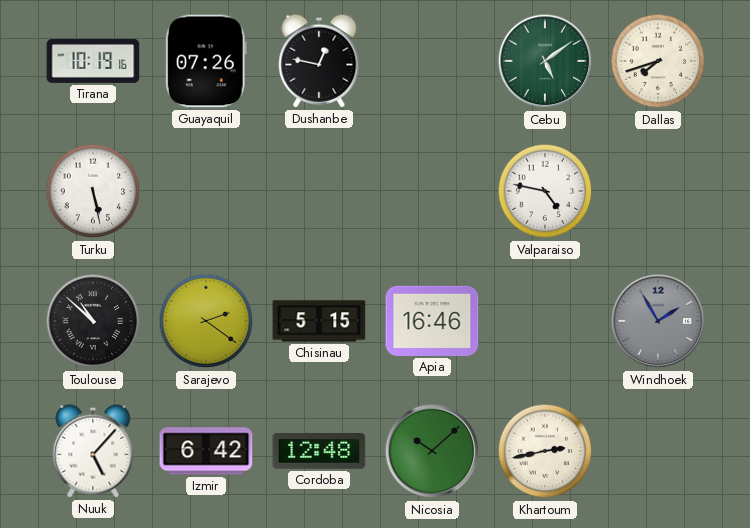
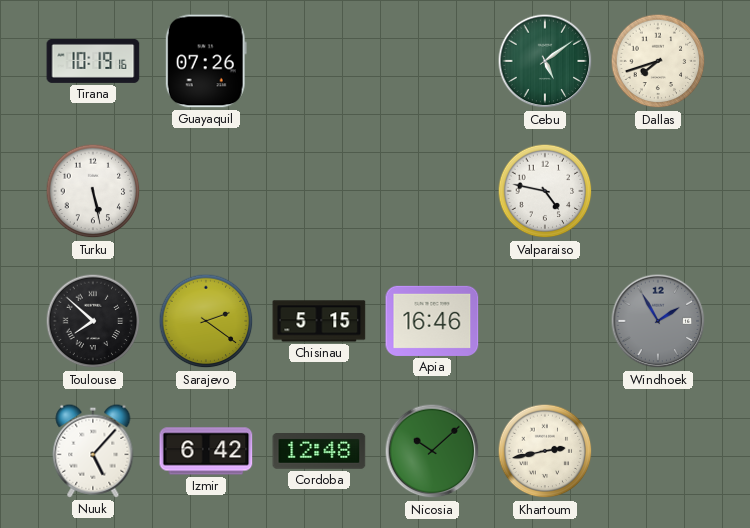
Dushanbe: 12:47 -> none (319, 61)
Toulouse: 10:52 -> 7:52 (93, 321)
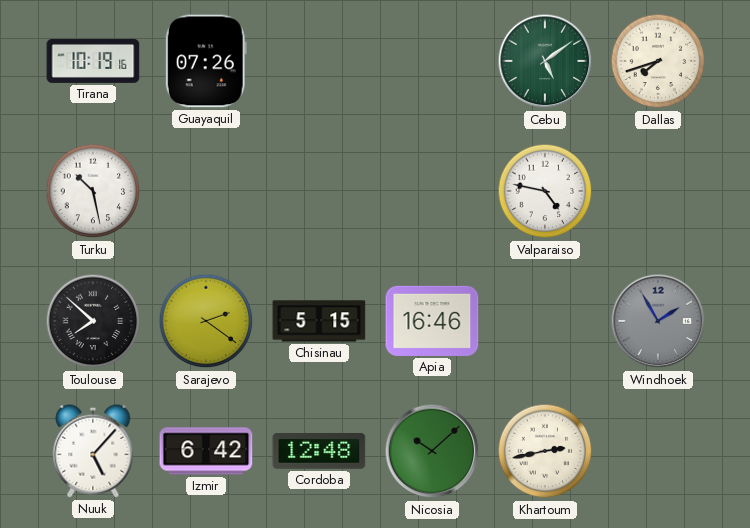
Turku: 5:28 -> 10:28 (93, 191)
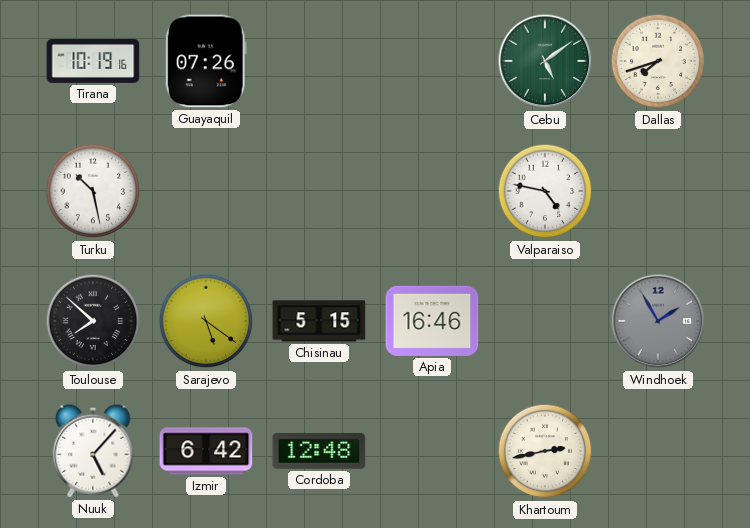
Sarajevo: 2:21 -> 5:21 (206, 321)
Nicosia: 10:08 -> none (432, 451)
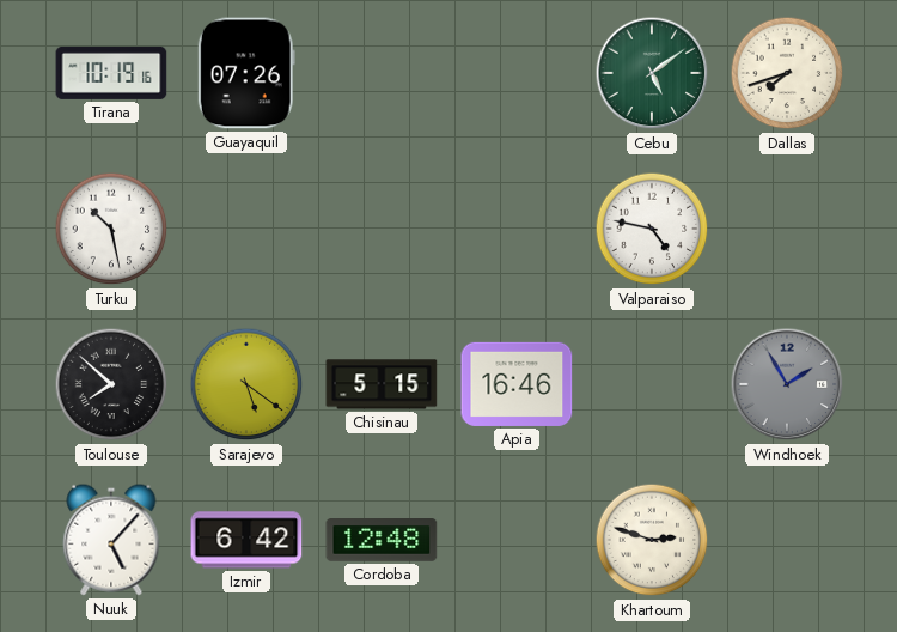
Khartoum: 2:43 -> 2:48 (652, 540)
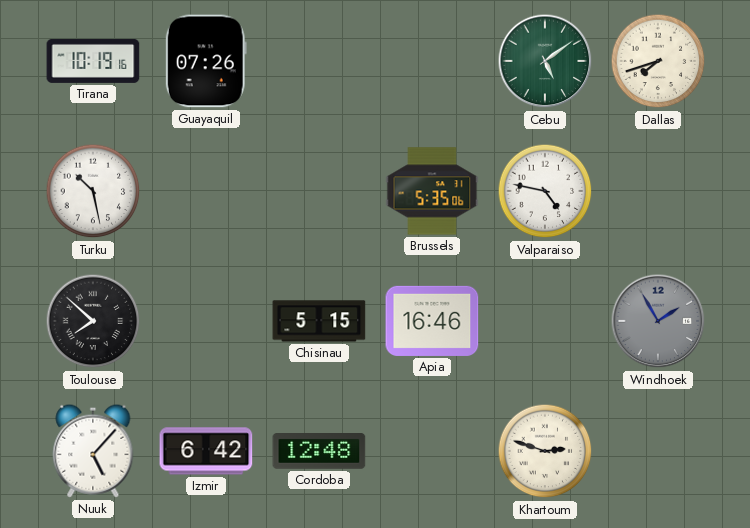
Brussels: none -> 5:35 (432, 191)
Sarajevo: 5:21 -> none (246, 384)
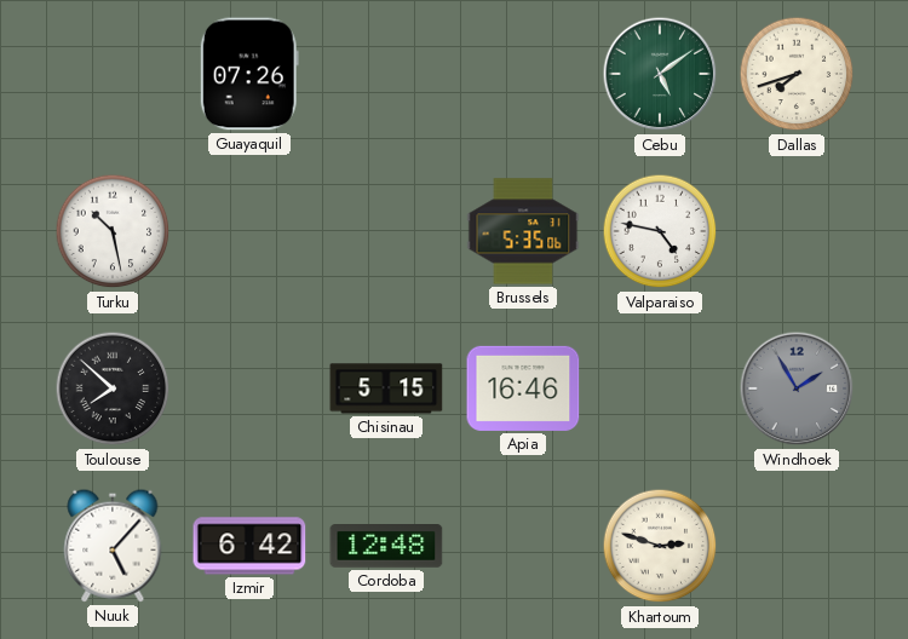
Tirana: 10:19 -> none (93, 61)
